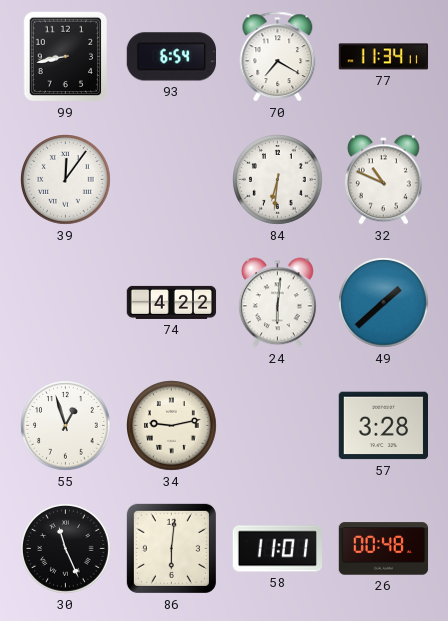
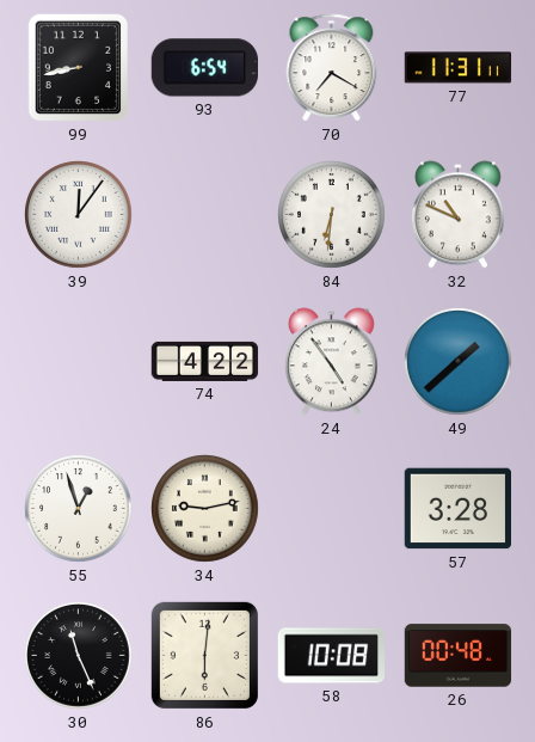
77: 11:34 -> 11:31 (459, 68)
24: 6:01 -> 4:54 (331, 362)
58: 11:01 -> 10:08 (332, 656)
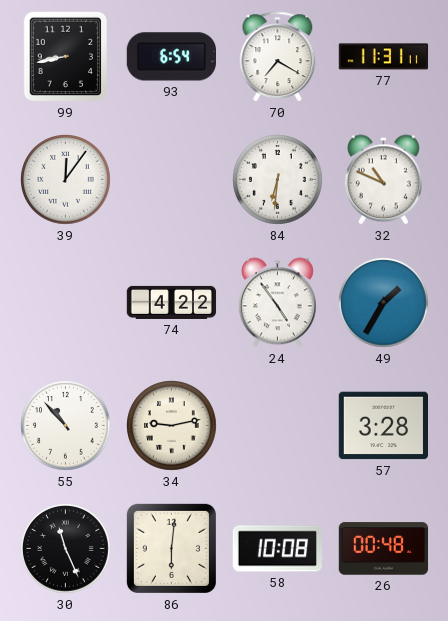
49: 1:38 -> 1:35 (384, 303)
55: 12:57 -> 10:53 (66, 426)
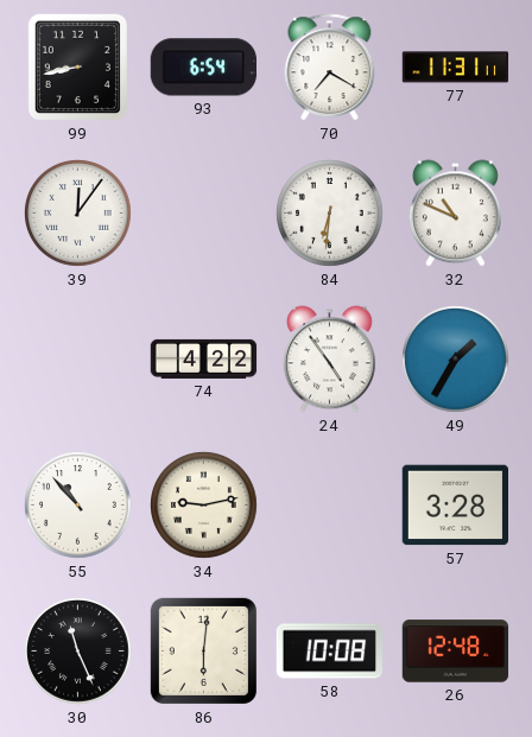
26: 00:48 -> 12:48 (456, 652)
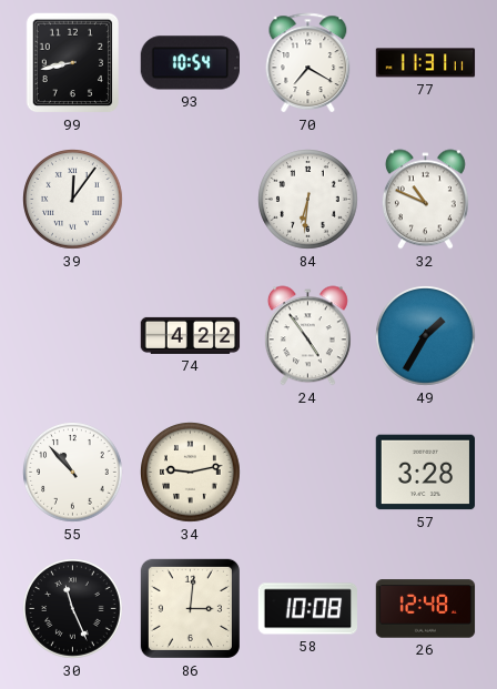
93: 6:54 -> 10:54 (190, 63)
86: 6:01 -> 3:01 (190, 608)
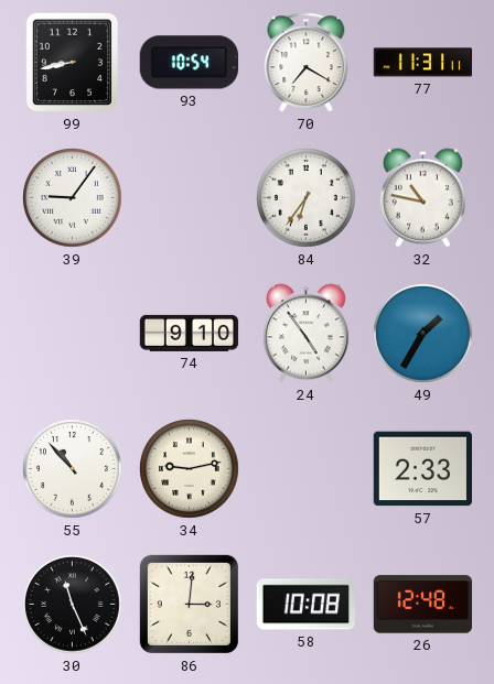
39: 12:06 -> 9:06 (73, 198)
84: 6:31 -> 6:36 (307, 198)
32: 10:49 -> 10:47 (422, 198)
74: 4:22 -> 9:10 (190, 333)
57: 3:28 -> 2:33 (422, 469)
